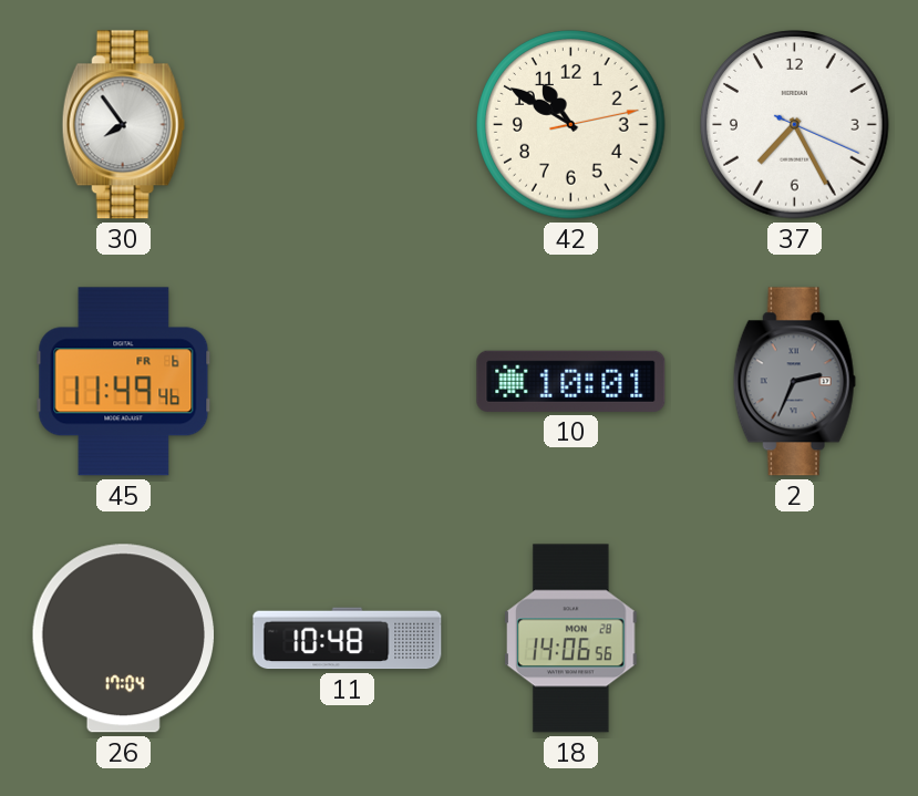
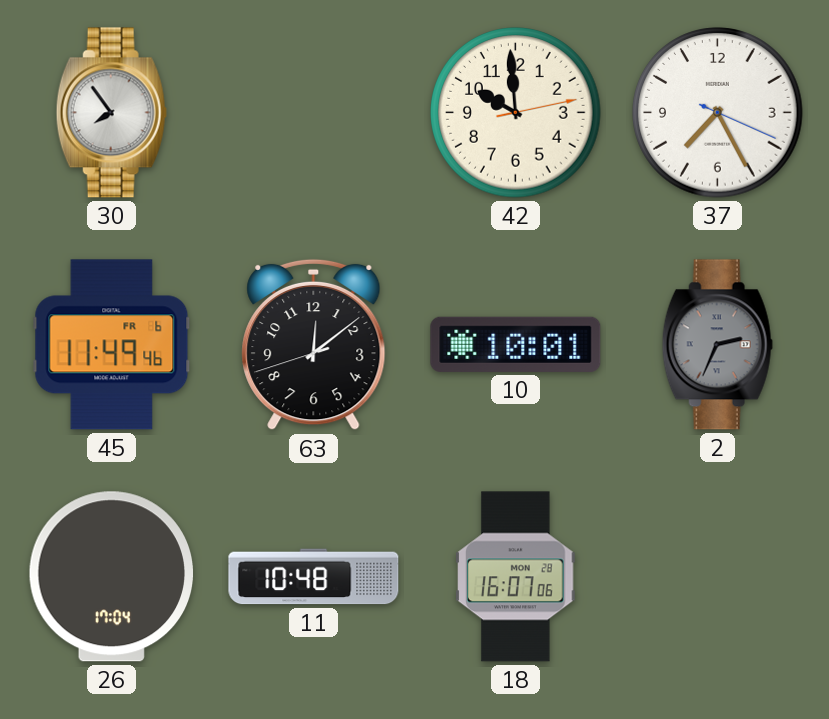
42: 10:50 -> 9:59 (516, 113)
63: none -> 12:08 (314, 345)
18: 14:06 -> 16:07 (516, 577)
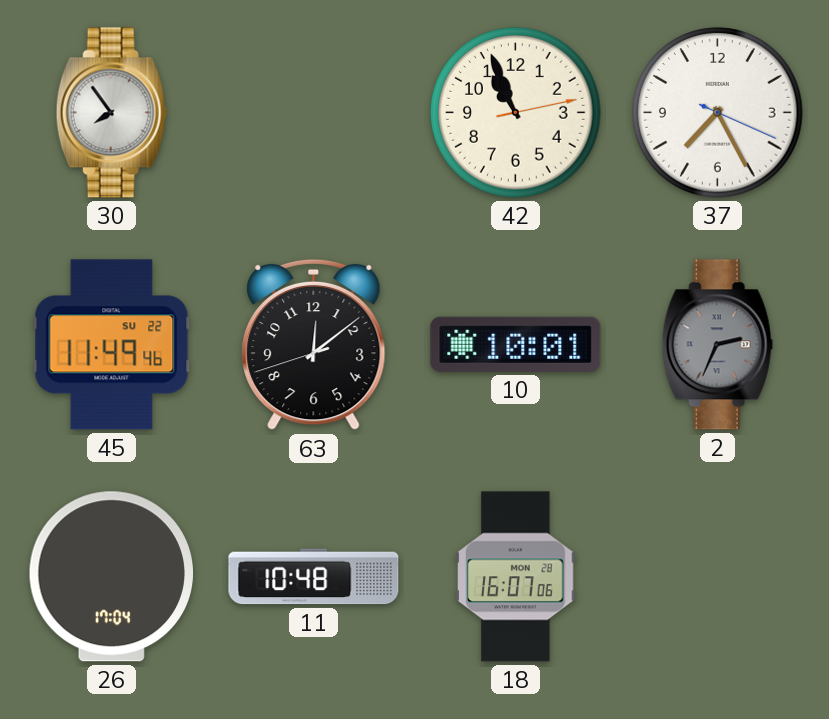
42: 9:59 -> 10:56 (516, 113)
45 date: FR 6 -> SU 22 (112, 345)
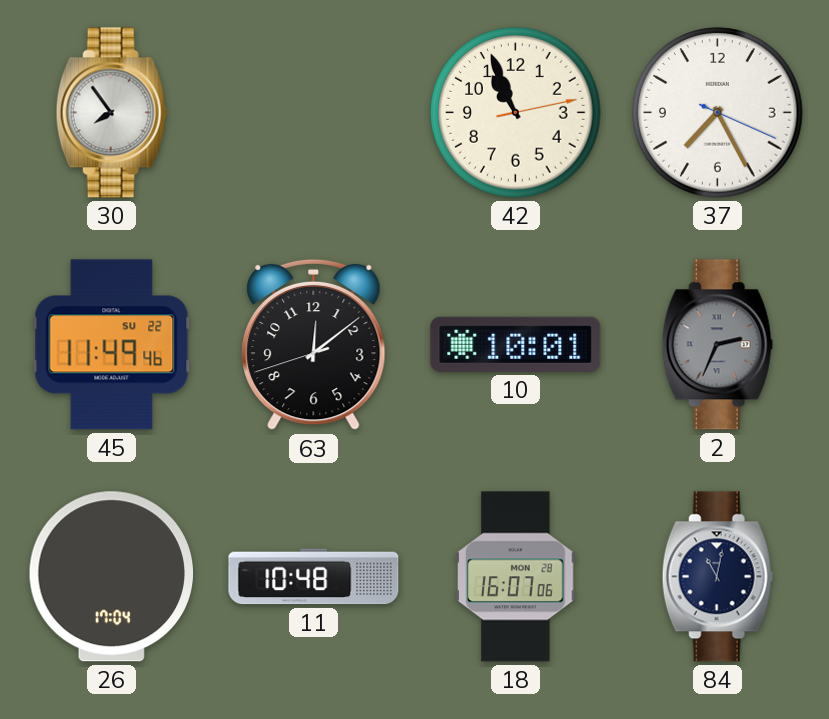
84: none -> 11:02 (717, 577)
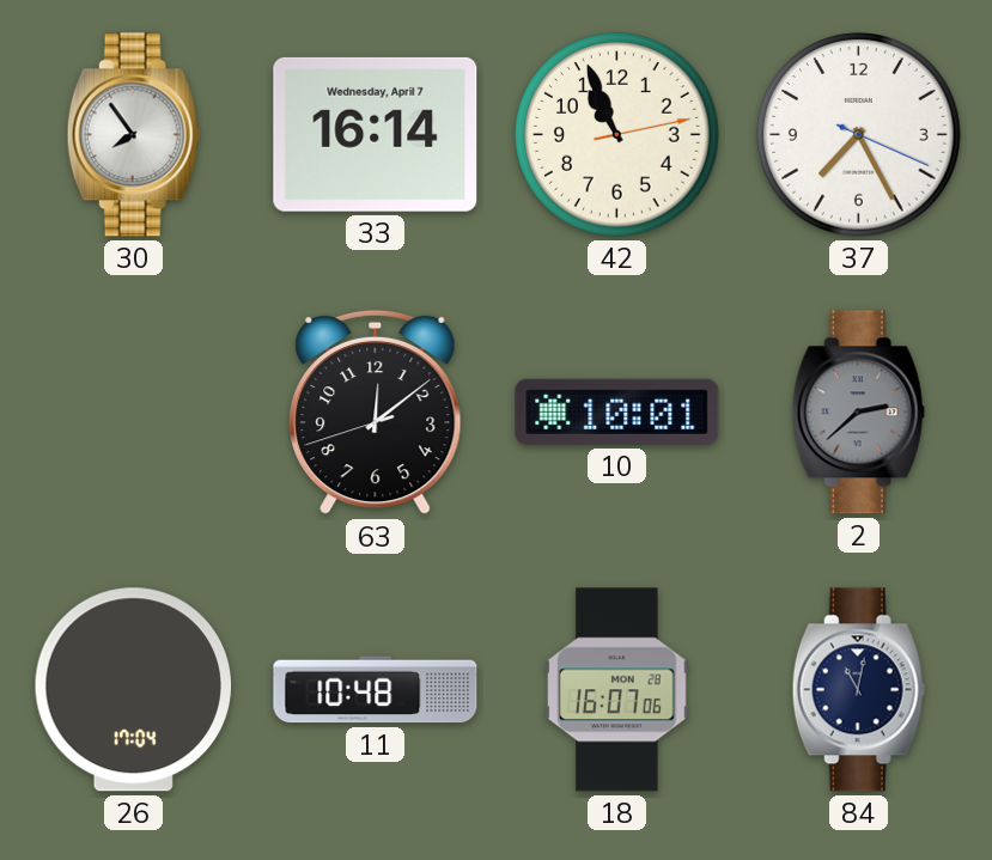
33: none -> 16:14 (376, 134)
45: 11:49 -> none (112, 345)
2: 2:34 -> 2:38 (858, 413)
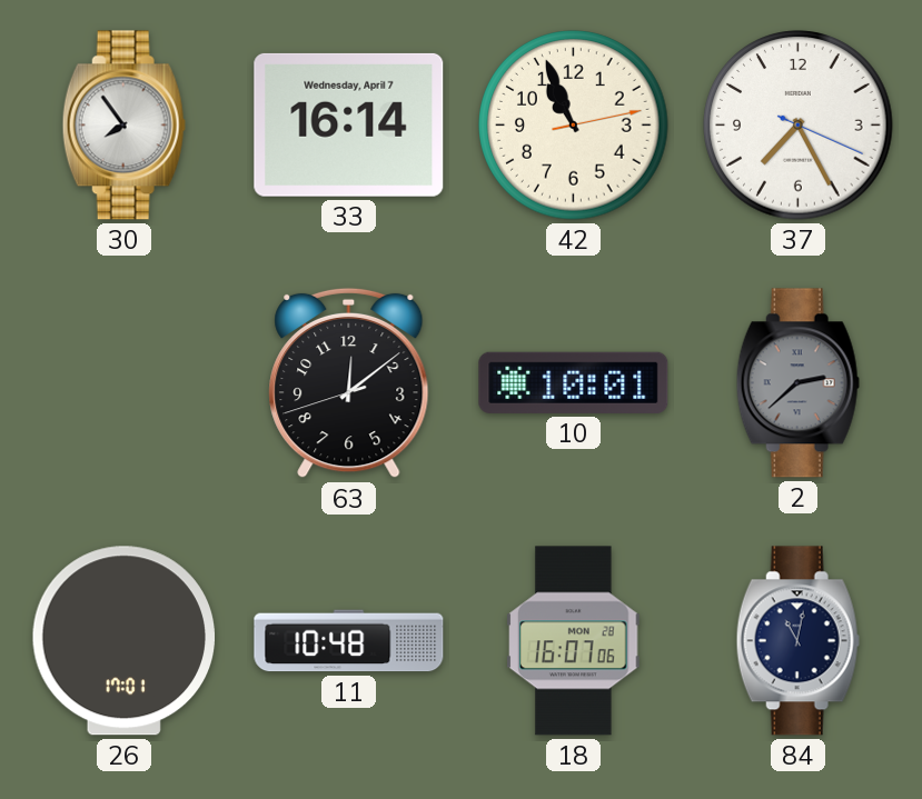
26: 17:04 -> 17:01 (125, 641)
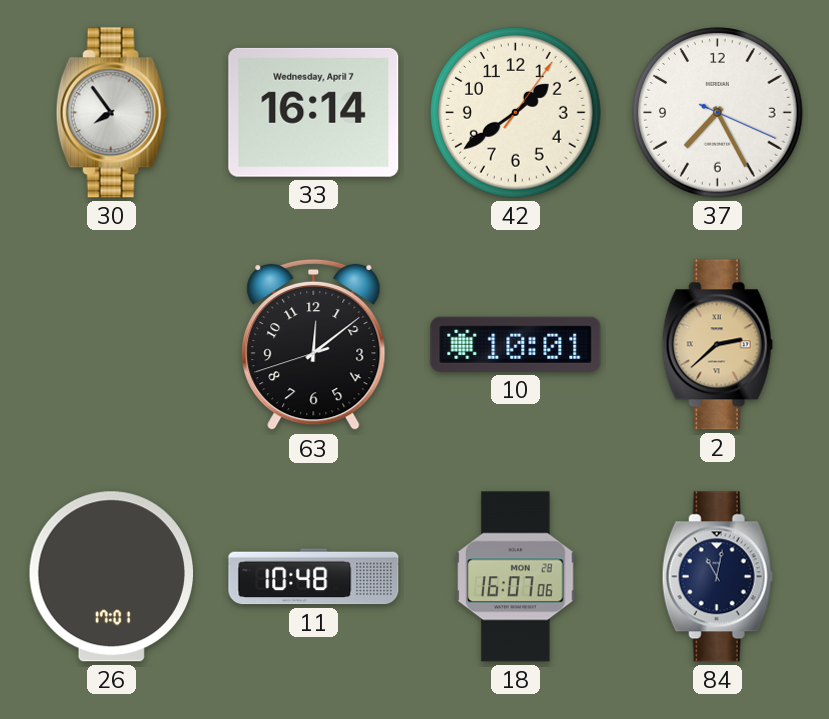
42: 10:56 -> 1:39 (516, 113)
2 dial: grey -> champagne (717, 345)
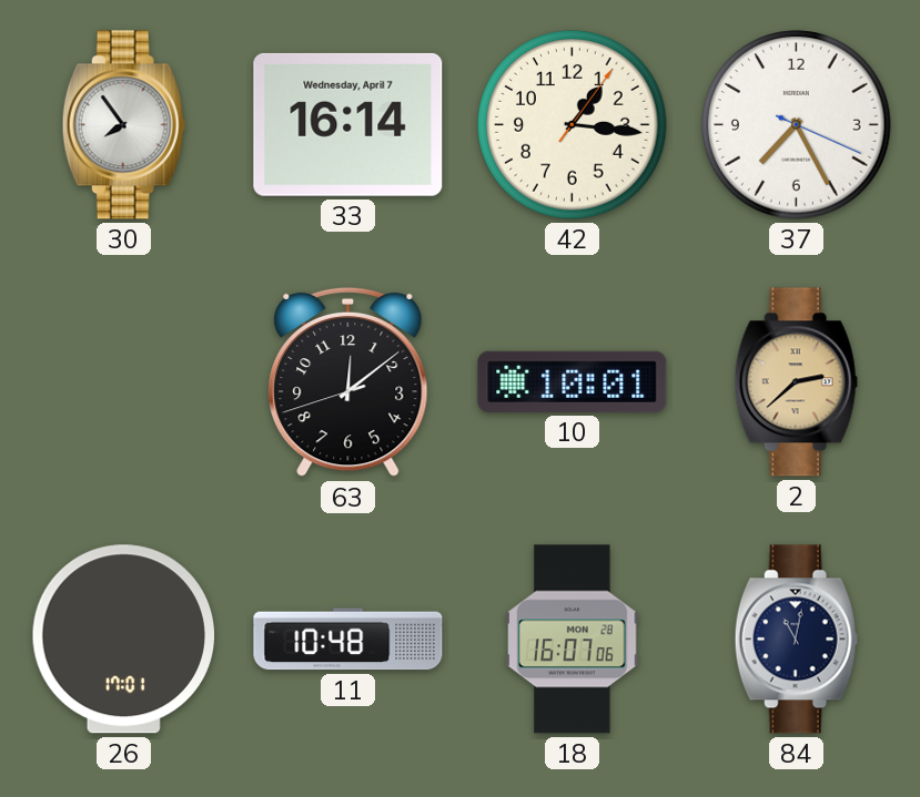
42: 1:39 -> 1:16 (573, 125)
